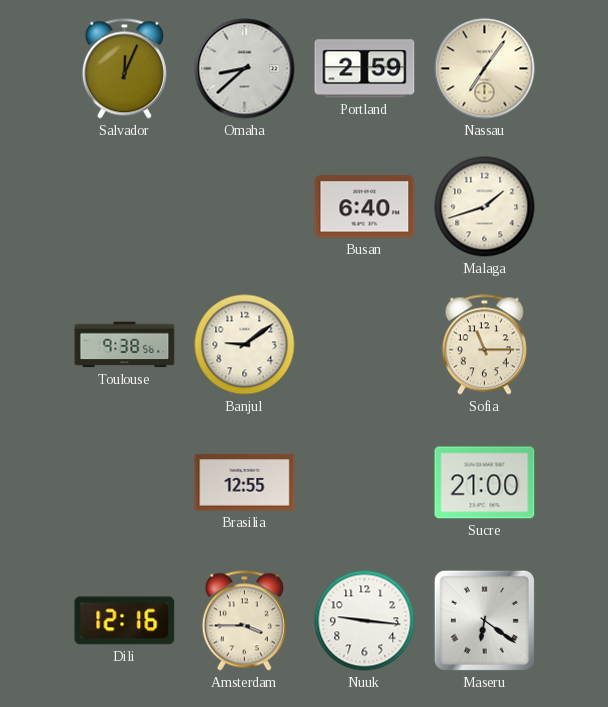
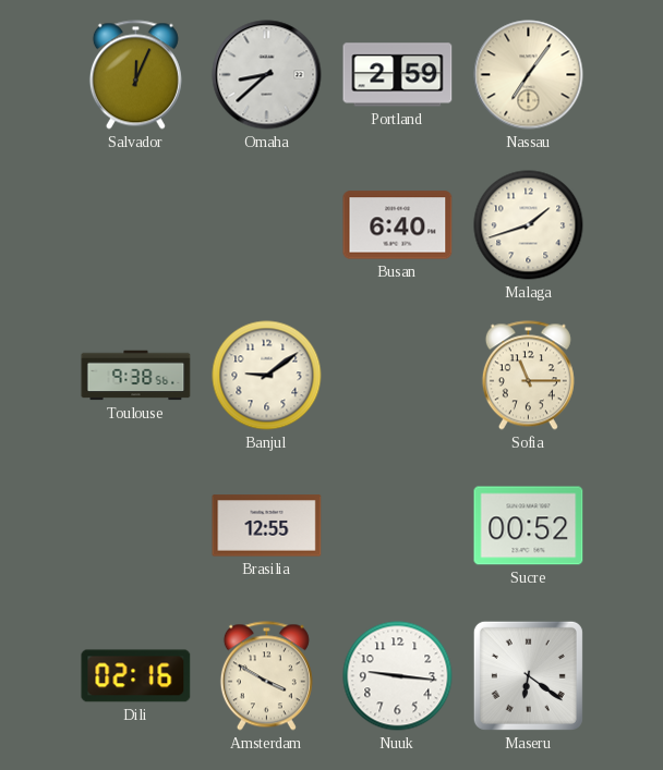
Sucre: 21:00 -> 00:52 (529, 526)
Dili: 12:16 -> 02:16 (136, 676)
Amsterdam: 3:45 -> 3:50 (266, 676)
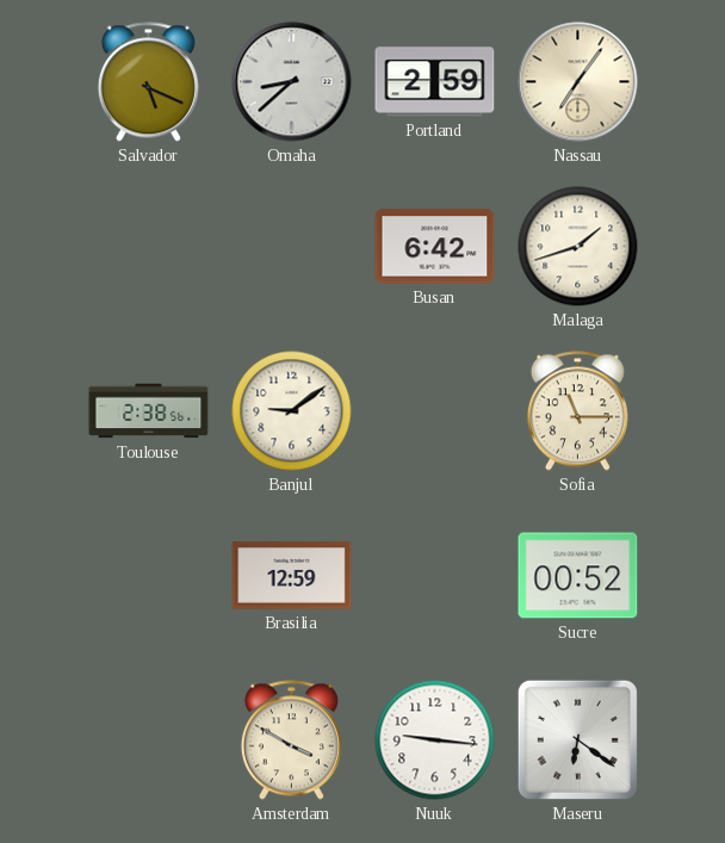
Salvador: 12:04 -> 5:19 (148, 82)
Busan: 6:40 -> 6:42 (435, 247)
Toulouse: 9:38 -> 2:38 (149, 411)
Brasilia: 12:55 -> 12:59 (292, 576)
Dili: 02:16 -> none (136, 676)
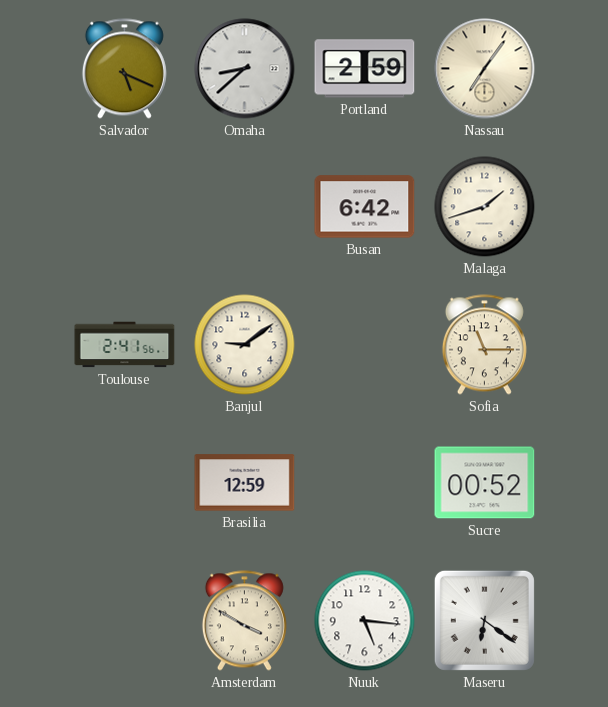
Toulouse: 2:38 -> 2:41 (125, 345)
Nuuk: 9:16 -> 5:16 (365, 621)
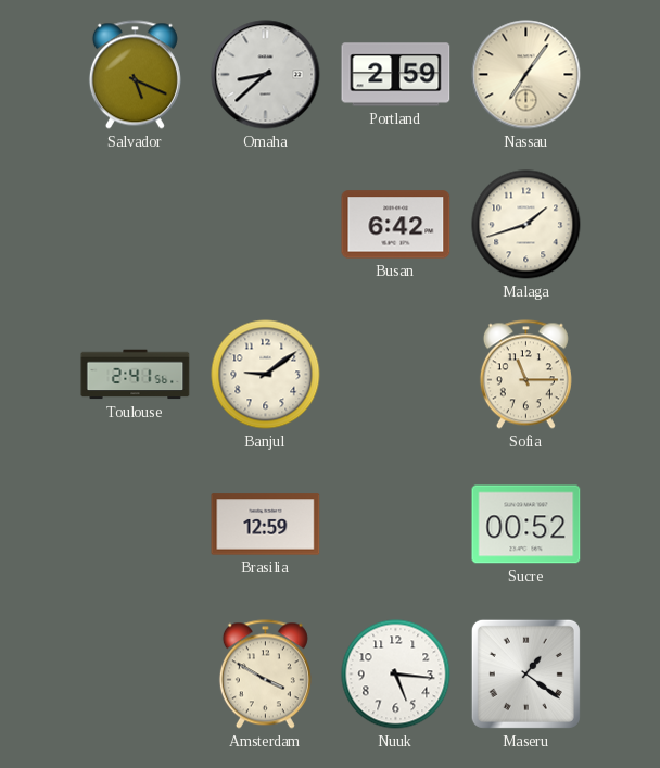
Maseru: 6:21 -> 1:21 (525, 673)
